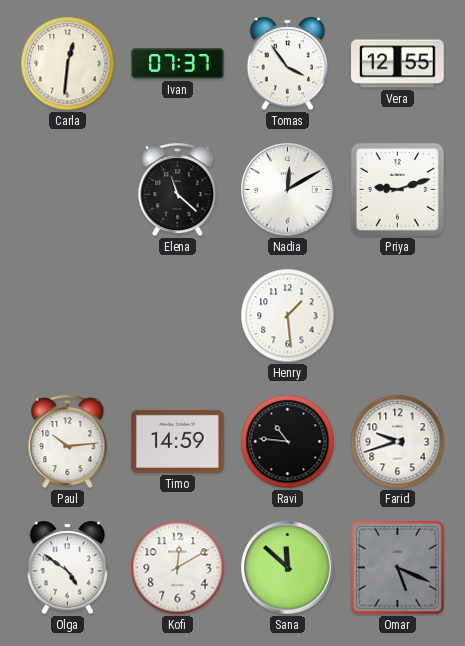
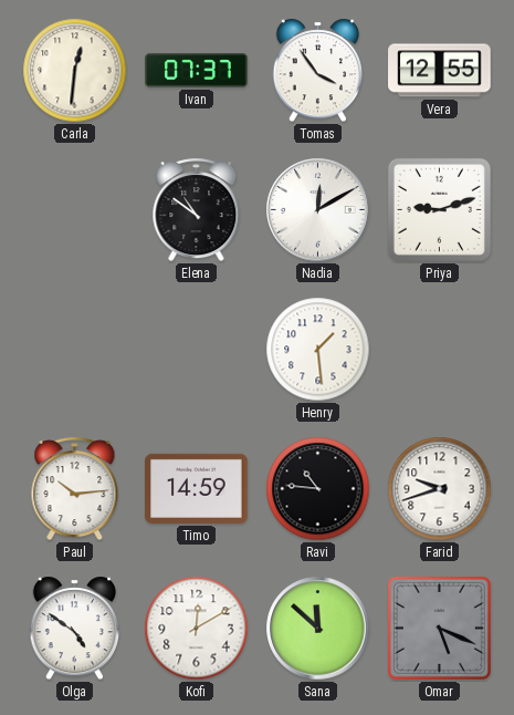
Elena: 11:22 -> 10:51 (197, 210)
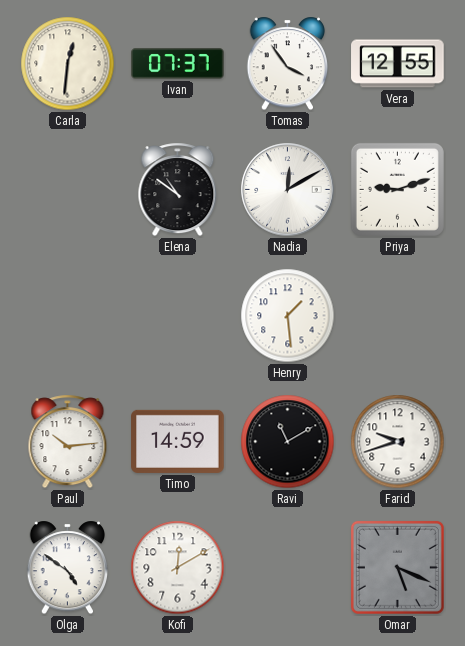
Ravi: 10:46 -> 11:10 (288, 442)
Sana: 11:52 -> none (318, 629)
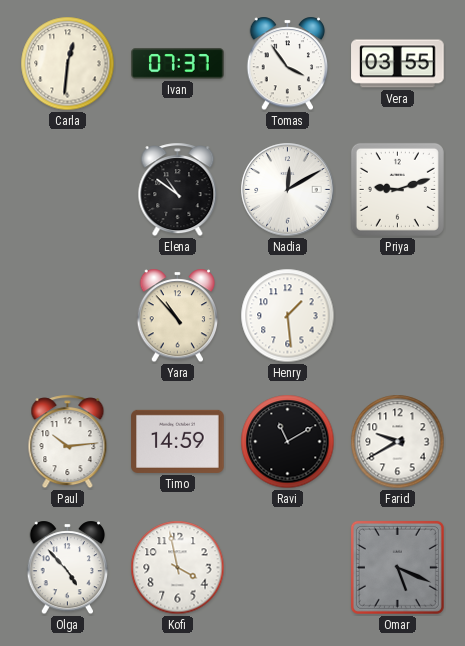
Vera: 12:55 -> 03:55 (398, 64)
Yara: none -> 10:53 (178, 316)
Farid: 9:42 -> 9:40 (398, 442)
Olga: 4:51 -> 4:53 (68, 568)
Kofi: 12:10 -> 3:58 (178, 568)
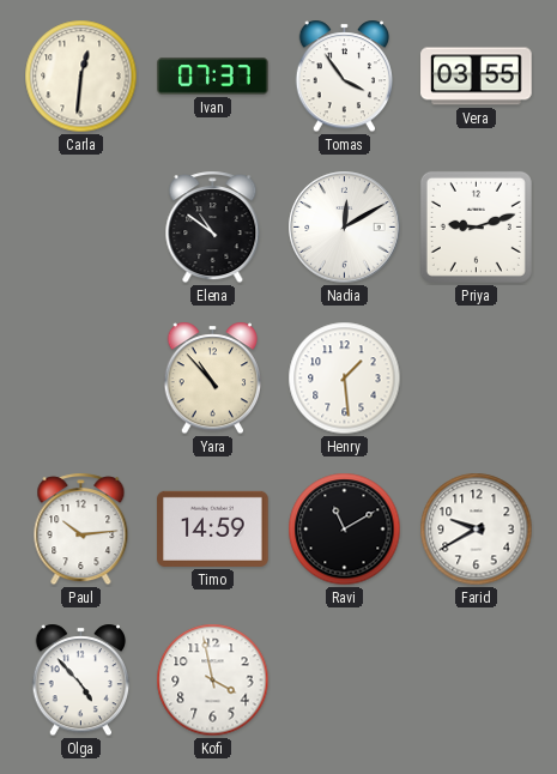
Omar: 5:19 -> none (397, 567)
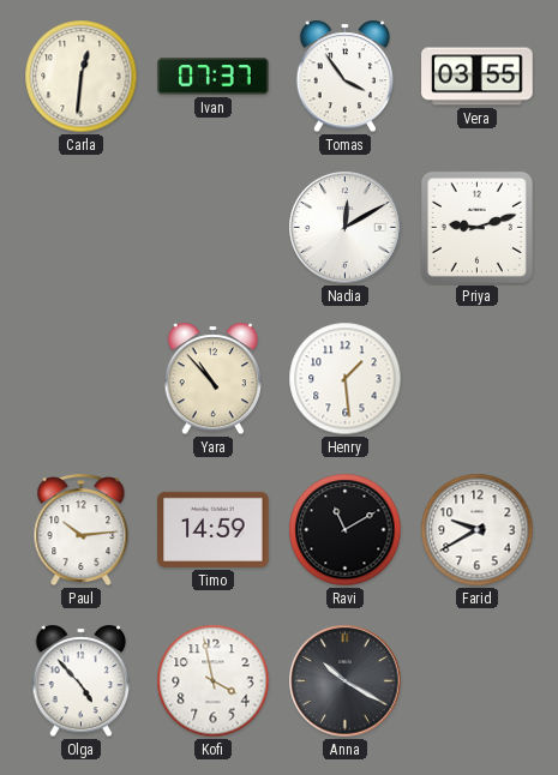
Elena: 10:51 -> none (213, 228)
Anna: none -> 10:20 (346, 681)
